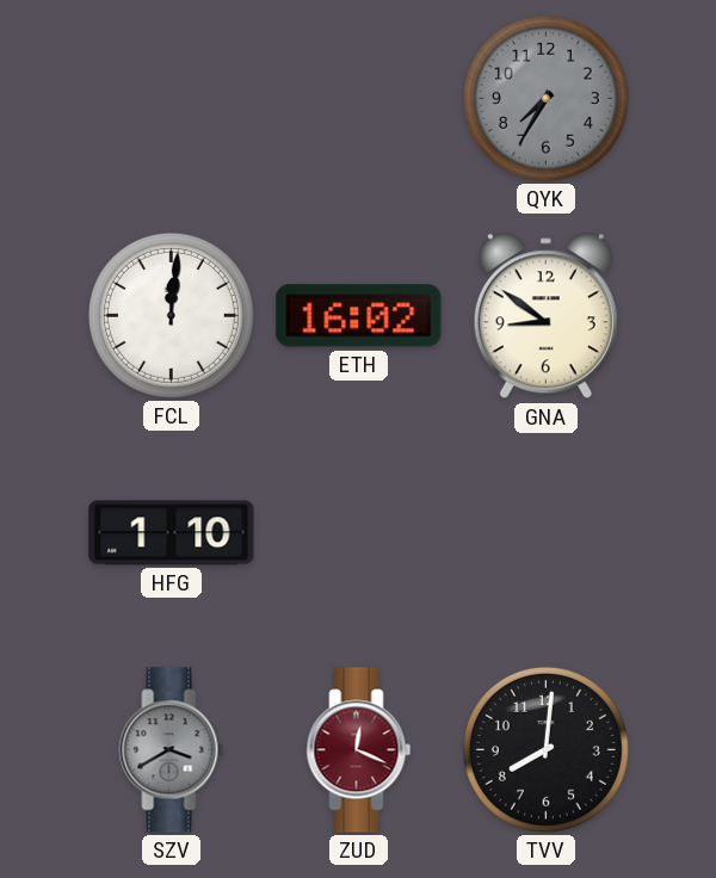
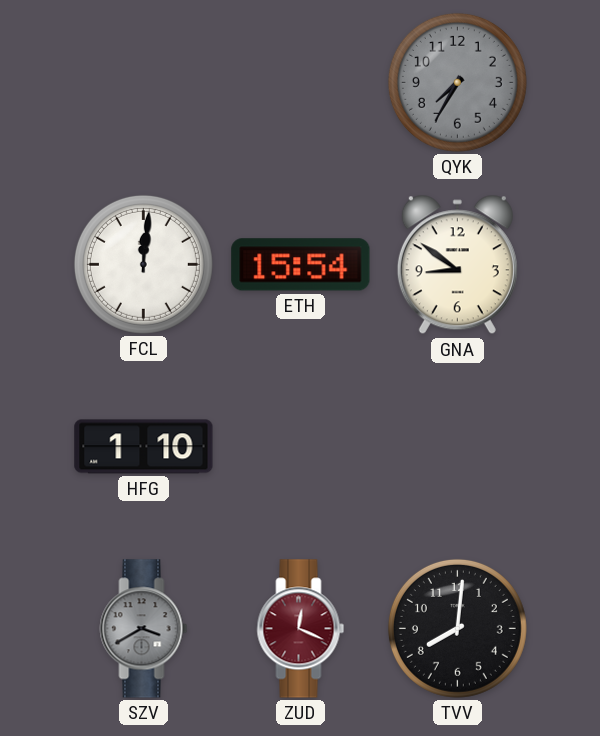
ETH: 16:02 -> 15:54 (301, 265)
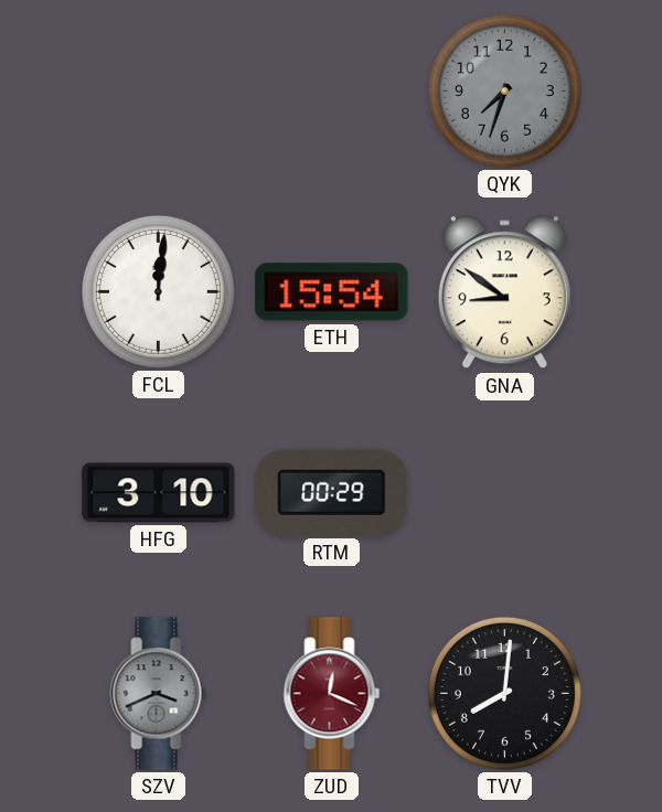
QYK: 7:35 -> 7:33 (504, 90)
HFG: 1:10 -> 3:10 (159, 493)
RTM: none -> 00:29 (332, 492)
SZV: 3:40 -> 3:41 (159, 694)
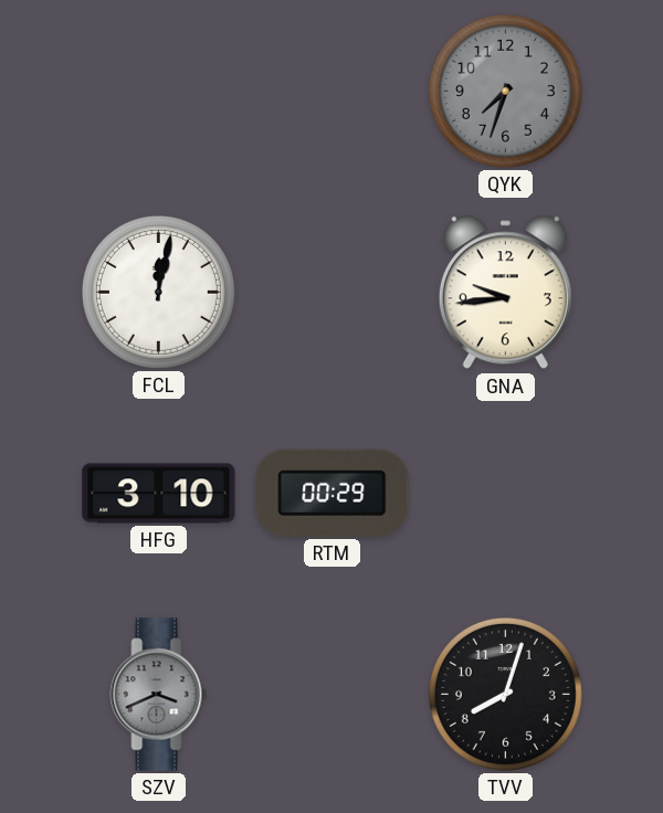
FCL: 12:01 -> 12:02 (158, 292)
ETH: 15:54 -> none (332, 292)
GNA: 8:51 -> 9:44 (505, 293)
ZUD: 12:19 -> none (332, 694)
TVV: 8:01 -> 8:03 (505, 694)
